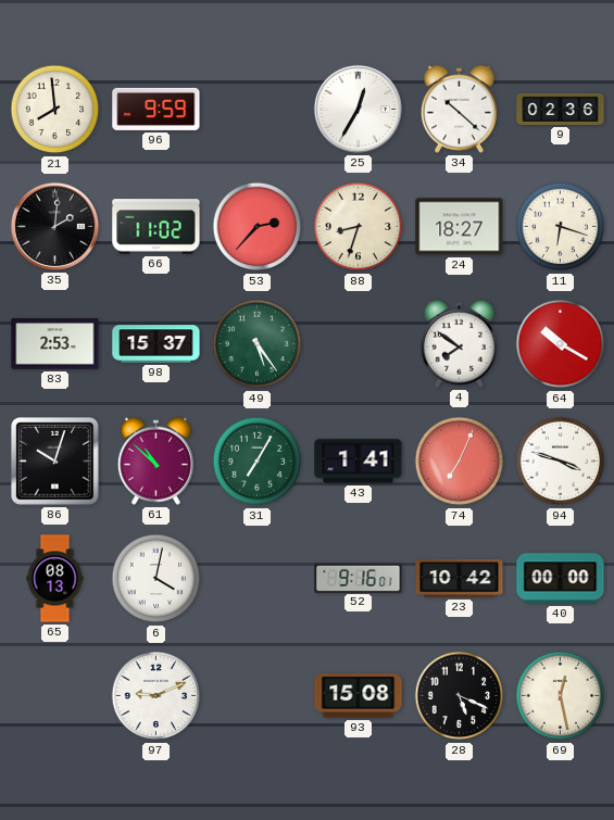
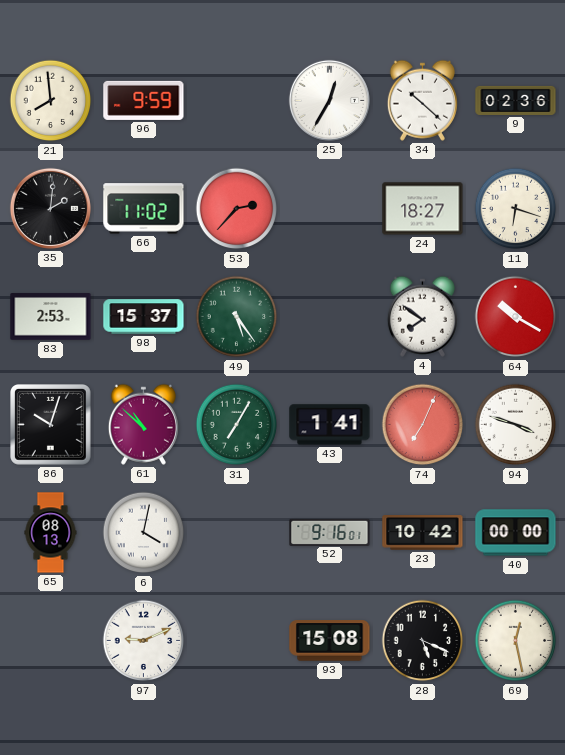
88: 8:33 -> none (359, 227)
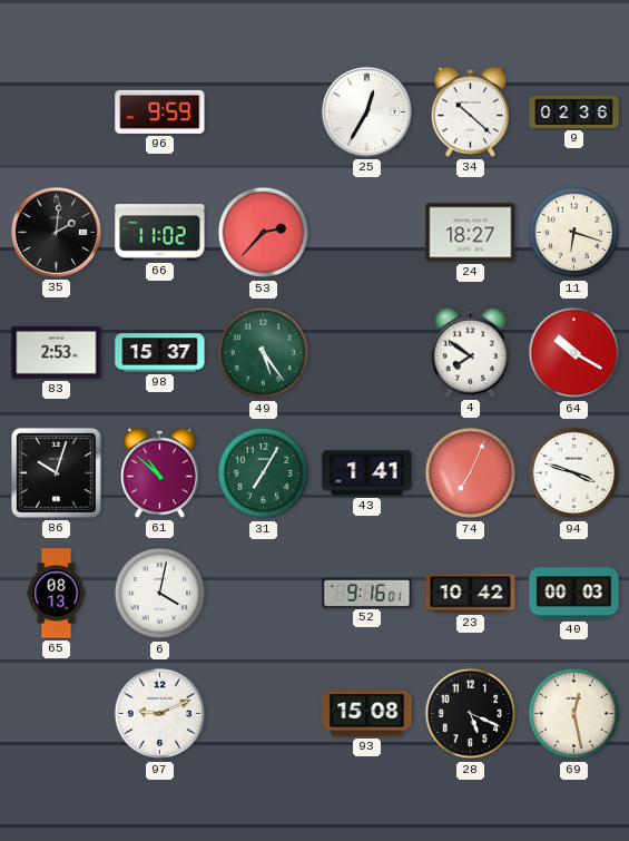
21: 7:59 -> none (51, 101)
40: 00:00 -> 00:03 (574, 594)
